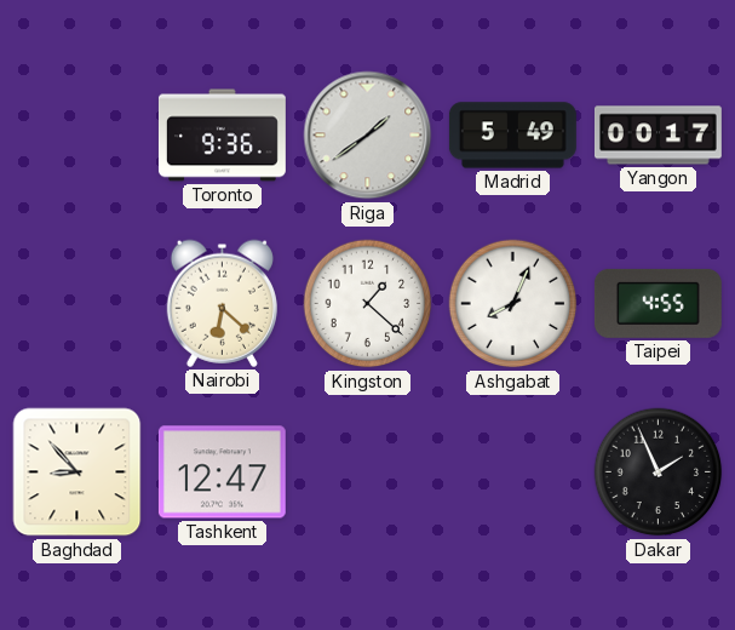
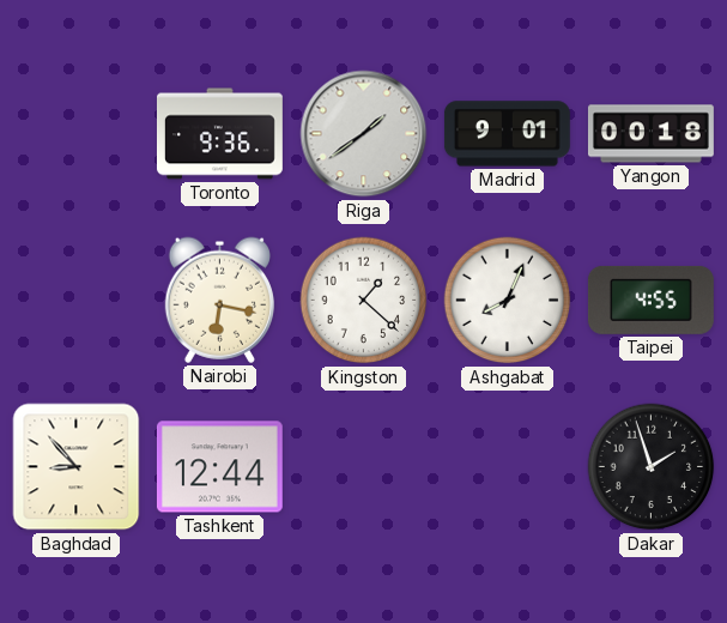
Madrid: 5:49 -> 9:01 (507, 134)
Yangon: 00:17 -> 00:18 (650, 134)
Nairobi: 6:22 -> 6:17 (219, 300)
Tashkent: 12:47 -> 12:44 (219, 467)
Dakar: 1:56 -> 1:57 (652, 467)
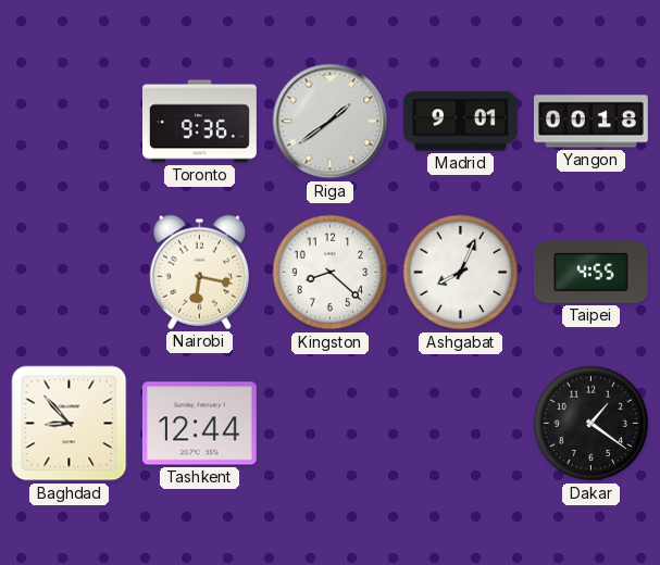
Kingston: 1:22 -> 8:22 (331, 273)
Dakar: 1:57 -> 1:21 (591, 424)
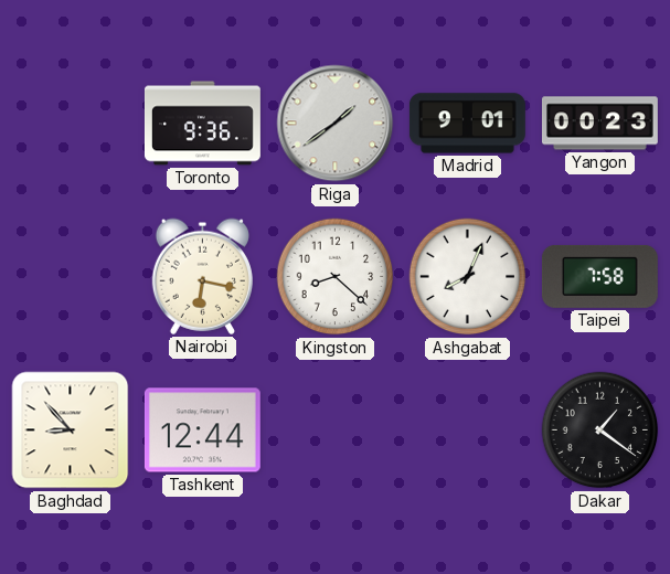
Yangon: 00:18 -> 00:23 (599, 124)
Taipei: 4:55 -> 7:58 (599, 276)
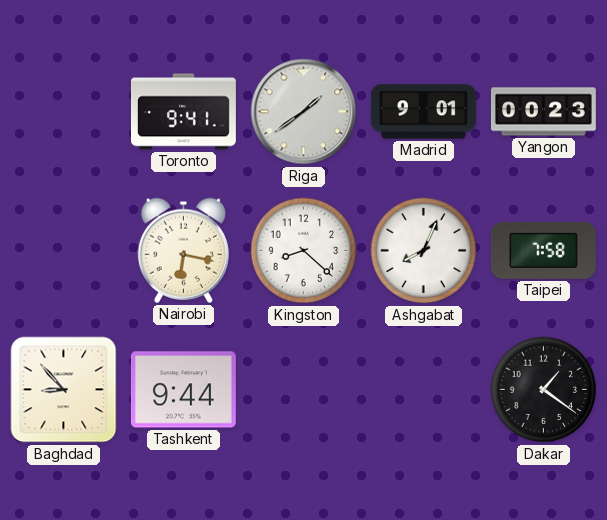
Toronto: 9:36 -> 9:41 (184, 112)
Tashkent: 12:44 -> 9:44 (183, 390)
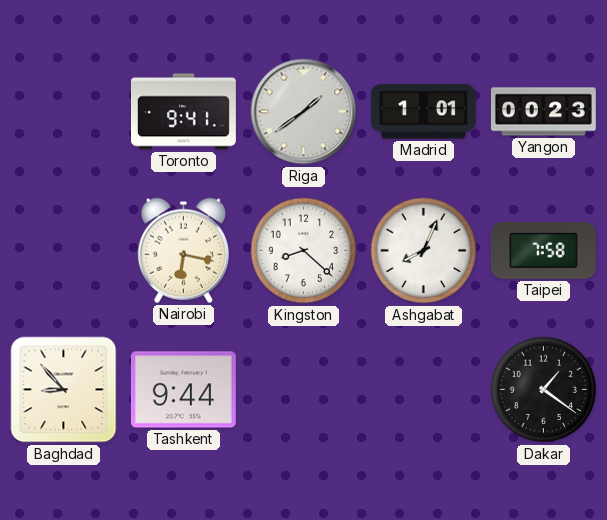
Madrid: 9:01 -> 1:01 (423, 112)
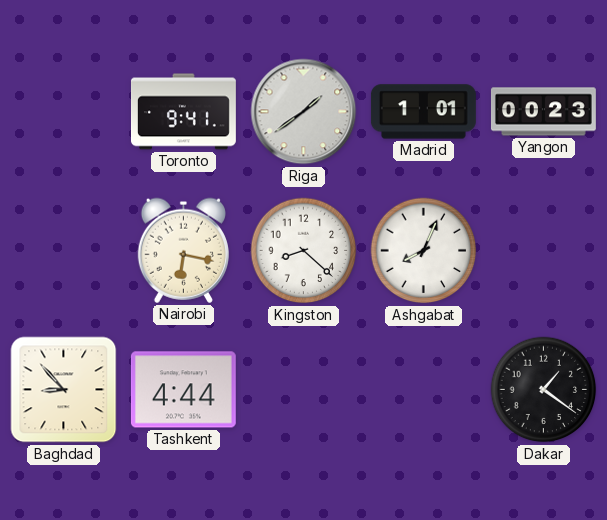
Taipei: 7:58 -> none (543, 250)
Tashkent: 9:44 -> 4:44 (183, 390)
